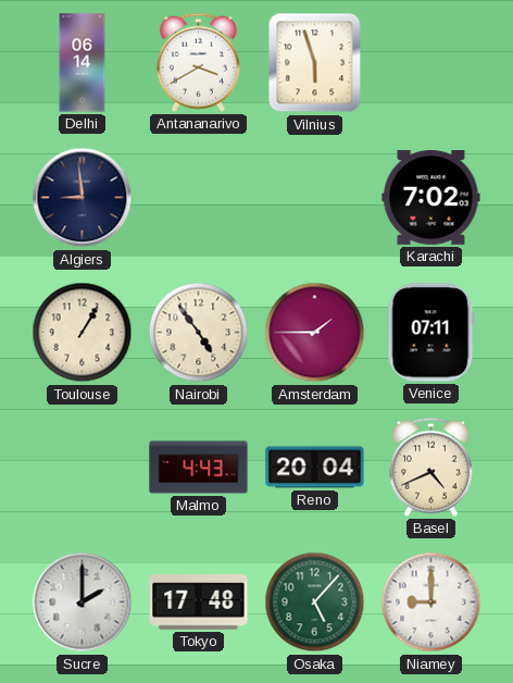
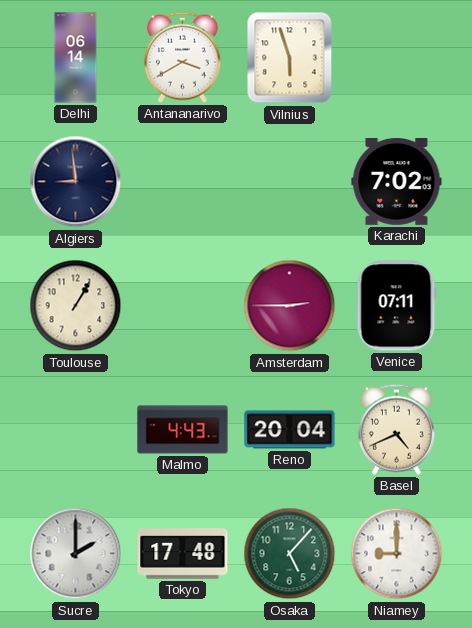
Nairobi: 4:54 -> none (199, 333)
Amsterdam: 1:45 -> 2:45 (290, 306)
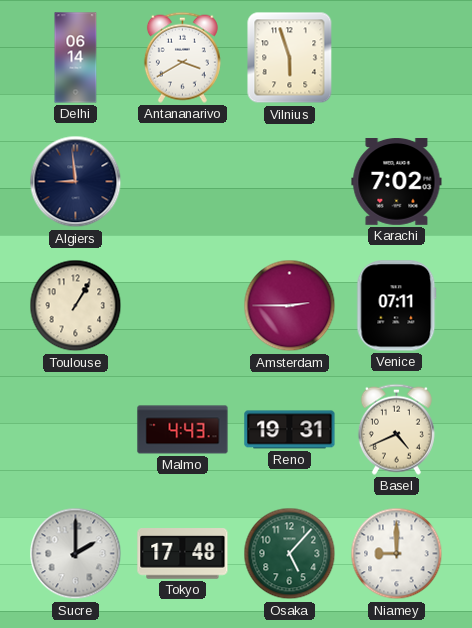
Reno: 20:04 -> 19:31 (290, 430)
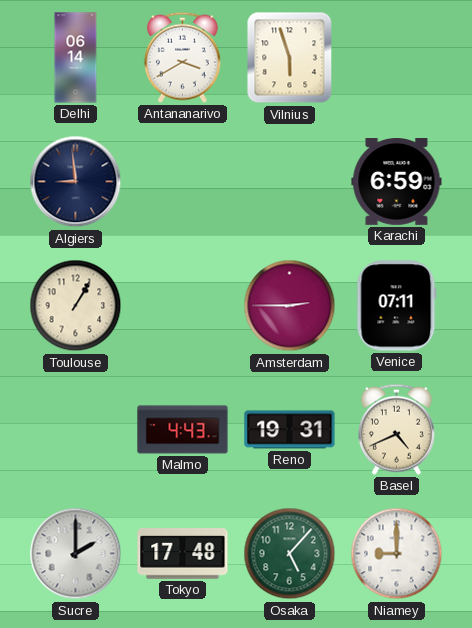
Karachi: 7:02 -> 6:59 (397, 182)
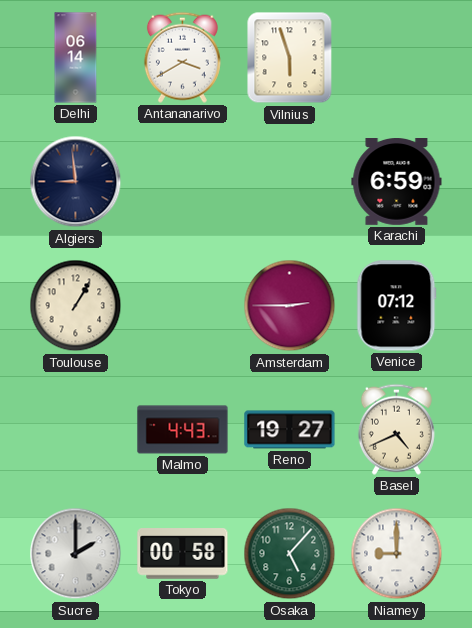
Venice: 07:11 -> 07:12 (397, 306)
Reno: 19:31 -> 19:27 (290, 430)
Tokyo: 17:48 -> 00:58 (183, 554)
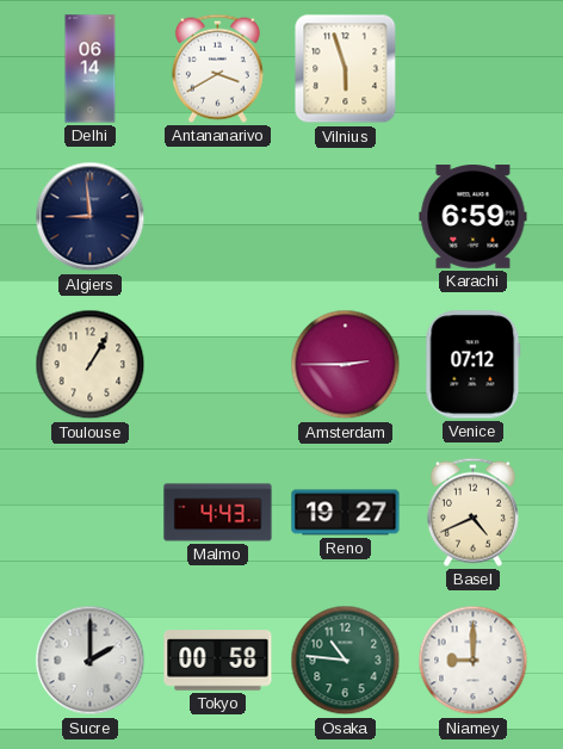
Osaka: 5:07 -> 10:46 (346, 661)
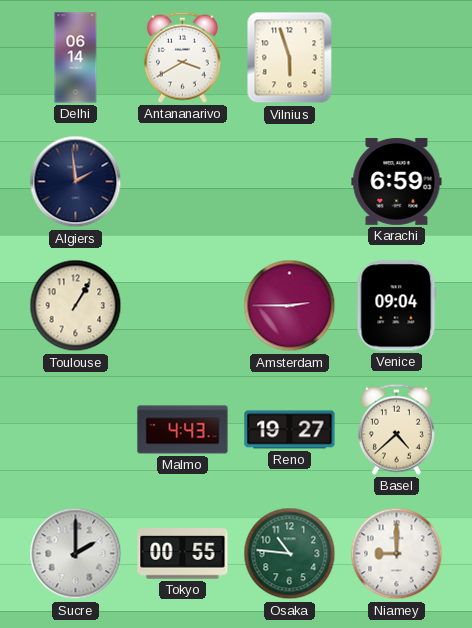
Algiers: 8:59 -> 1:59 (76, 182)
Venice: 07:12 -> 09:04 (397, 306)
Basel: 4:41 -> 4:38 (396, 429)
Tokyo: 00:58 -> 00:55 (183, 554)
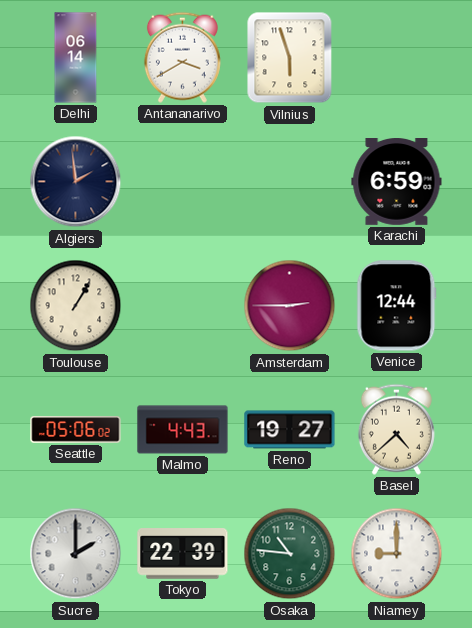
Venice: 09:04 -> 12:44 (397, 306)
Seattle: none -> 05:06 (76, 430)
Tokyo: 00:55 -> 22:39 (183, 554)
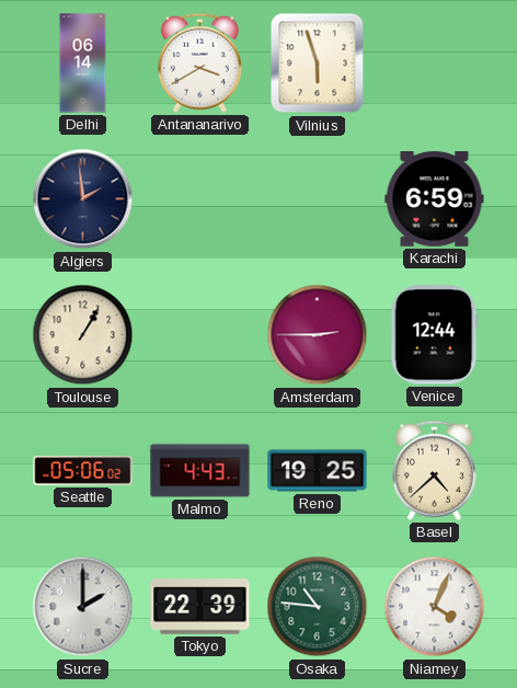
Reno: 19:27 -> 19:25 (318, 471)
Niamey: 9:00 -> 4:04 (435, 607)
